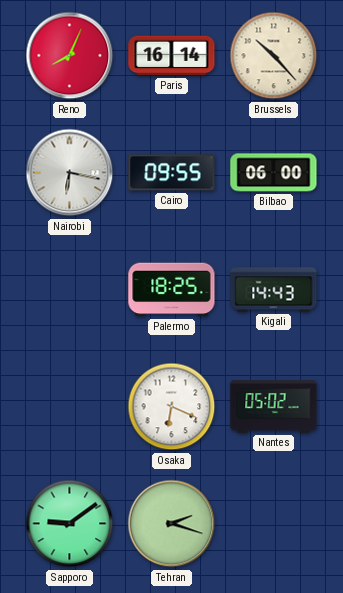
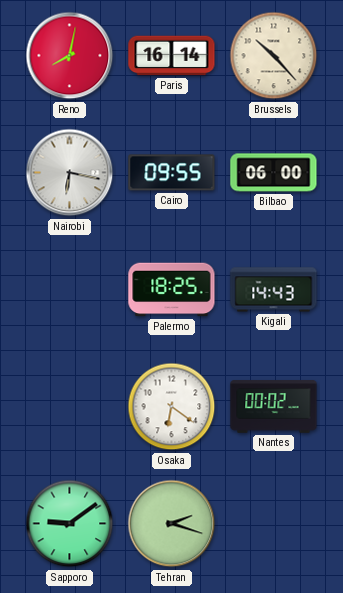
Reno: 8:04 -> 8:02 (70, 56)
Osaka: 6:19 -> 6:21 (172, 407)
Nantes: 05:02 -> 00:02 (274, 407)
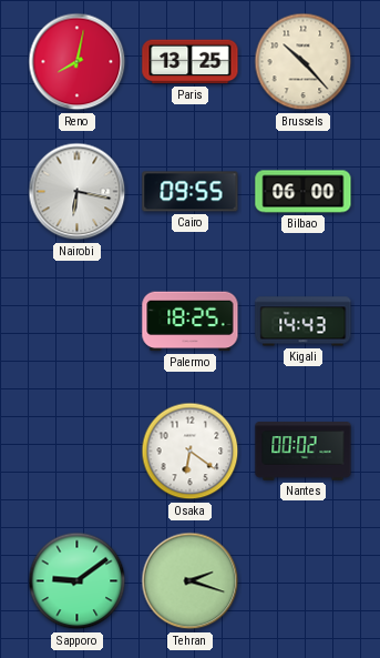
Paris: 16:14 -> 13:25 (191, 62)
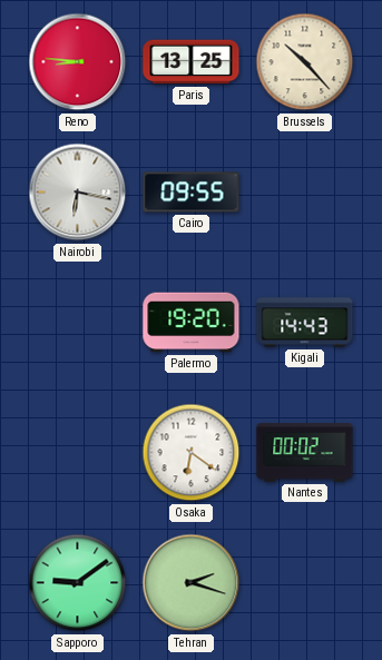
Reno: 8:02 -> 8:46 (78, 62)
Bilbao: 06:00 -> none (304, 192)
Palermo: 18:25 -> 19:20 (192, 323)
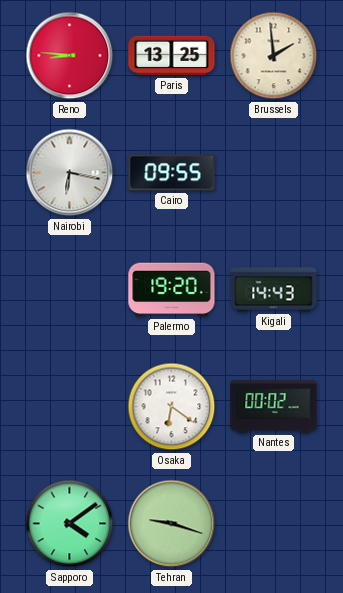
Brussels: 10:23 -> 1:59 (274, 56)
Sapporo: 9:09 -> 4:09 (70, 524)
Tehran: 2:18 -> 9:18 (172, 524)
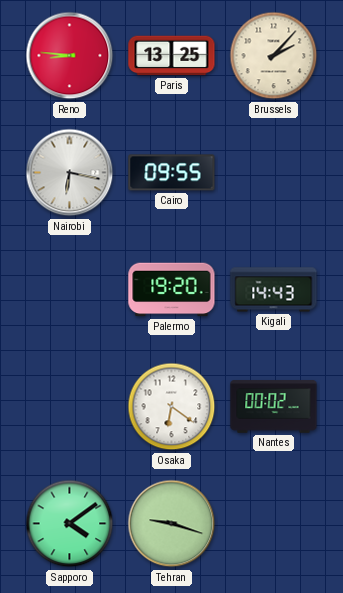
Brussels: 1:59 -> 2:07 (274, 56)
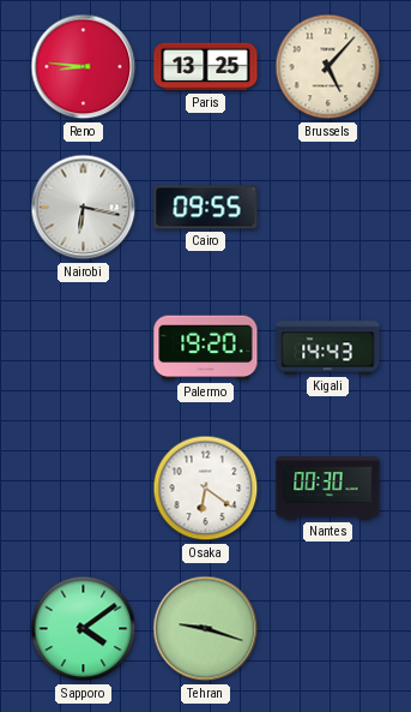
Brussels: 2:07 -> 5:07 (328, 67)
Nantes: 00:02 -> 00:30 (328, 489)
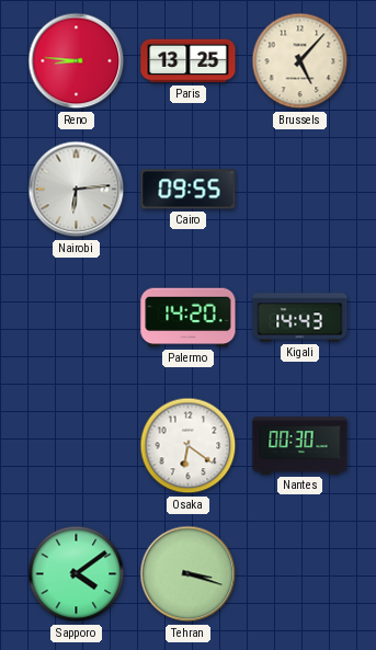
Nairobi: 6:17 -> 6:14 (77, 190)
Palermo: 19:20 -> 14:20 (189, 318)
Tehran: 9:18 -> 3:18 (189, 574)
